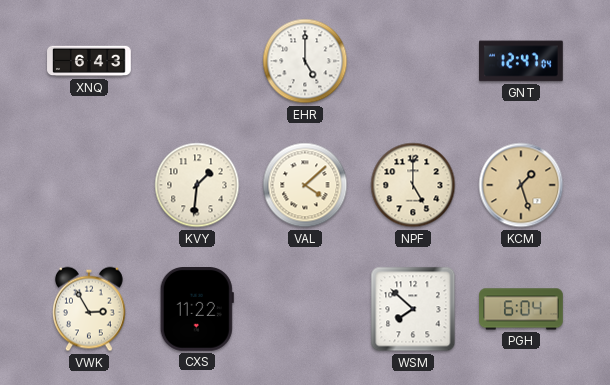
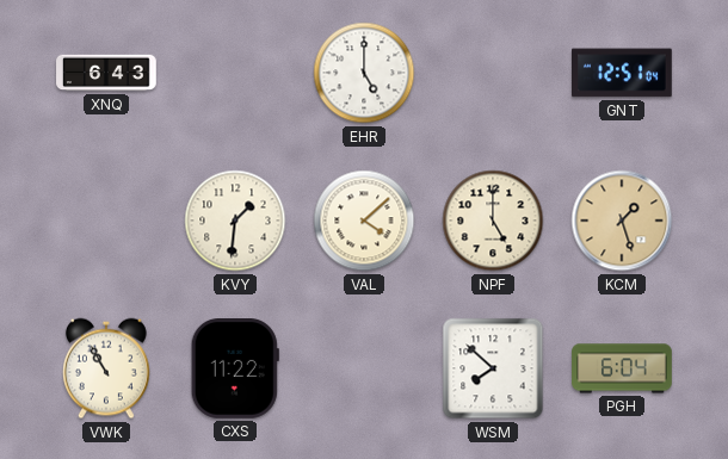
GNT: 12:47 -> 12:51 (623, 73)
VWK: 2:55 -> 10:55 (107, 368)
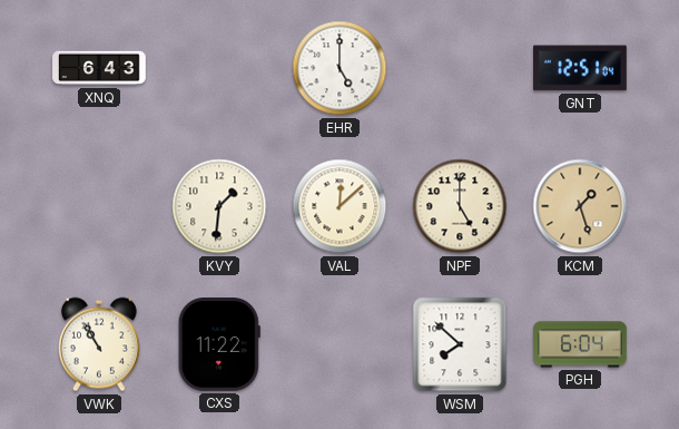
VAL: 4:08 -> 12:08 (339, 206)
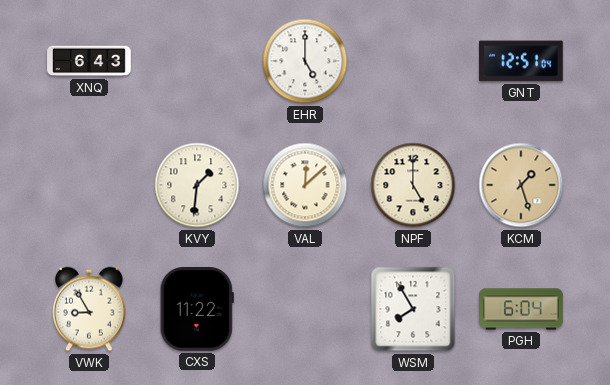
VWK: 10:55 -> 8:55 (90, 309)
WSM: 7:52 -> 7:55 (413, 309)
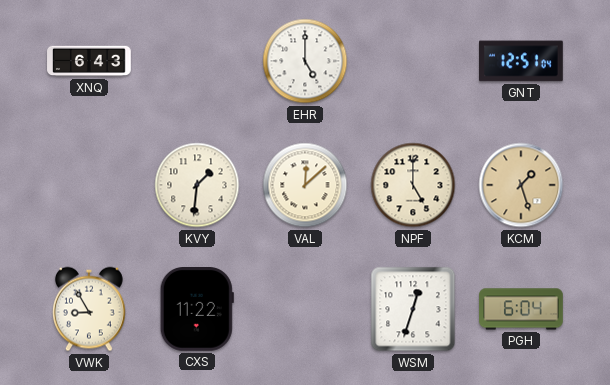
WSM: 7:55 -> 12:33 (413, 309)
